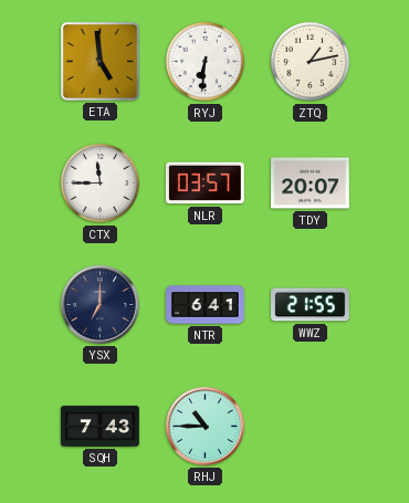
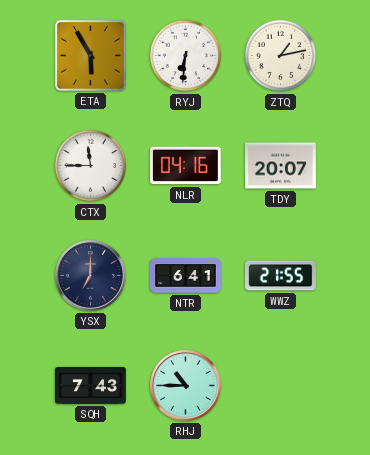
ETA: 4:59 -> 5:55 (90, 55)
NLR: 03:57 -> 04:16 (185, 166)
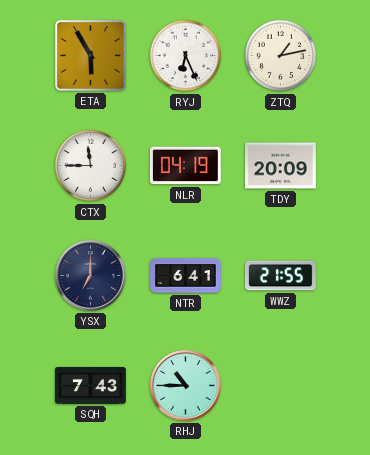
RYJ: 6:31 -> 6:26 (186, 56)
NLR: 04:16 -> 04:19 (185, 166)
TDY: 20:07 -> 20:09 (281, 166)
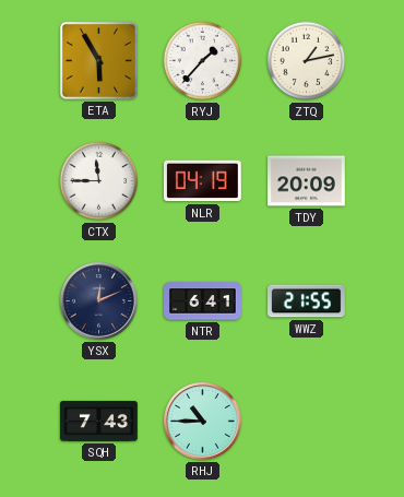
RYJ: 6:26 -> 1:37 (203, 61)
YSX: 7:00 -> 12:11 (99, 301)
